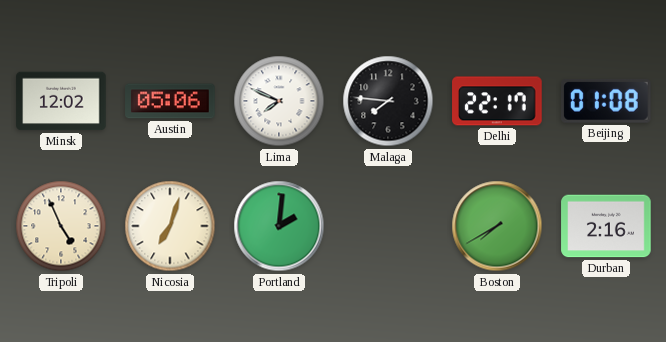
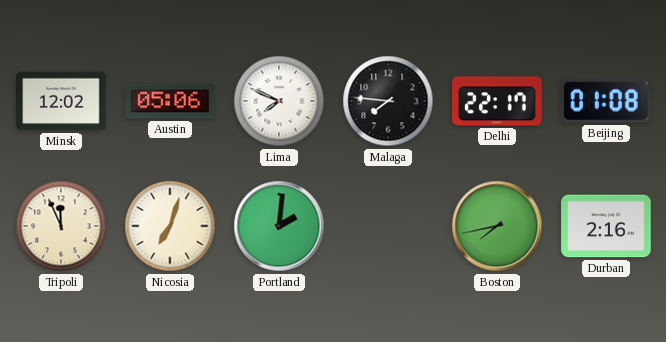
Tripoli: 4:56 -> 11:56 (61, 226)
Boston: 7:40 -> 7:43 (497, 226)
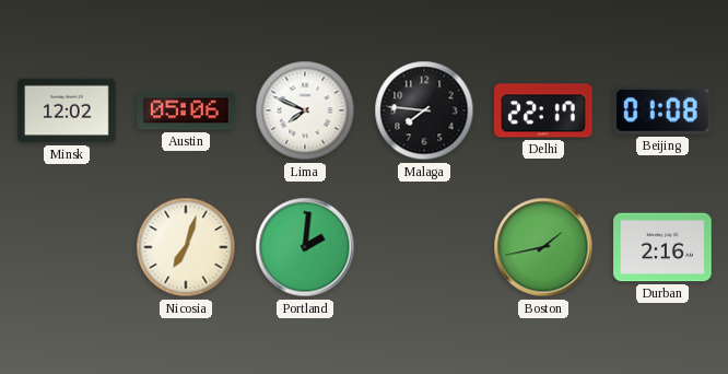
Tripoli: 11:56 -> none (61, 226)
Boston: 7:43 -> 1:43 (543, 247)
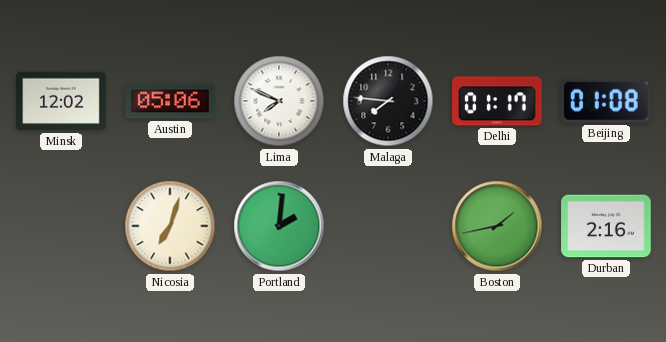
Delhi: 22:17 -> 01:17 (497, 101)
